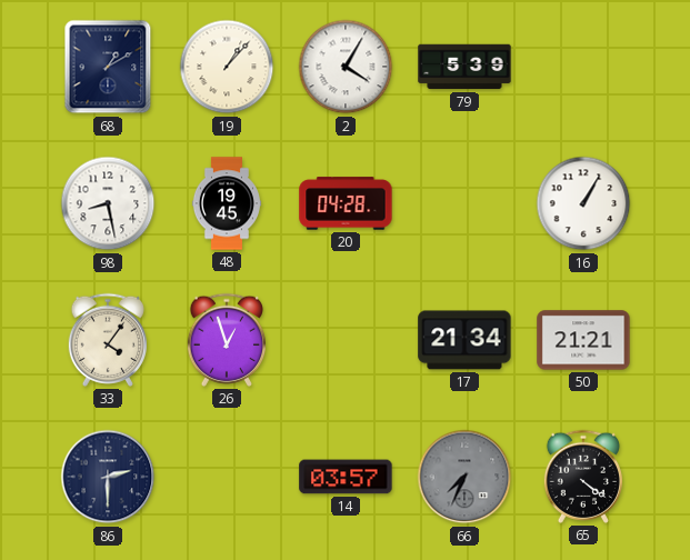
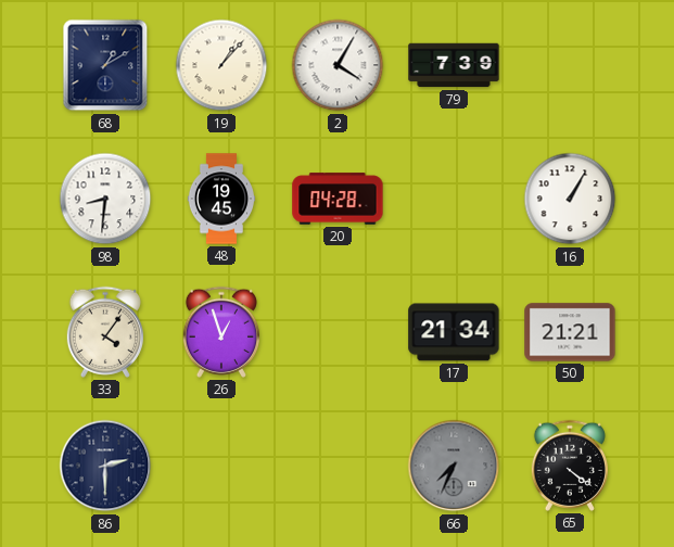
79: 5:39 -> 7:39 (454, 65)
98: 8:28 -> 8:31 (105, 199)
14: 03:57 -> none (346, 477)
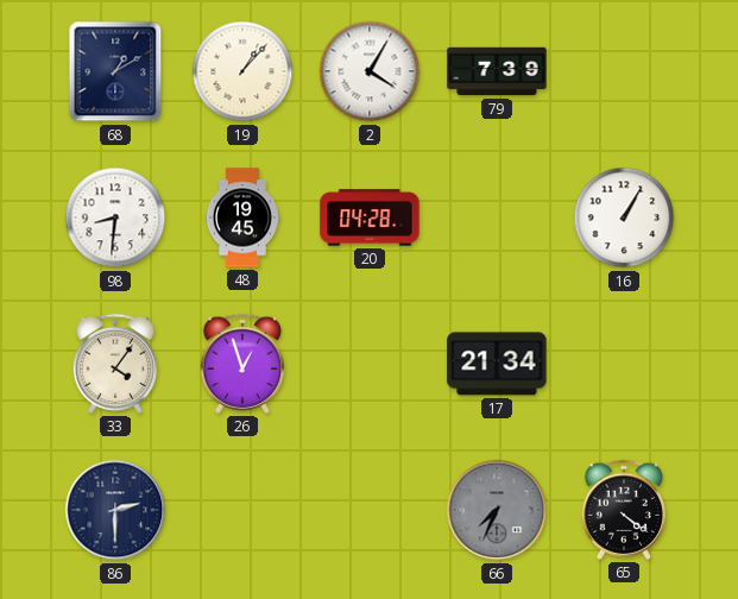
50: 21:21 -> none (570, 332)
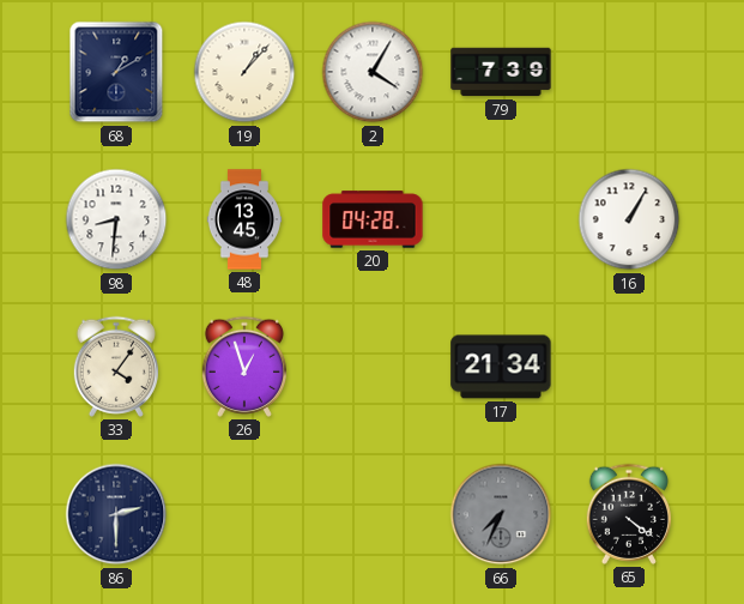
48: 19:45 -> 13:45 (243, 219)
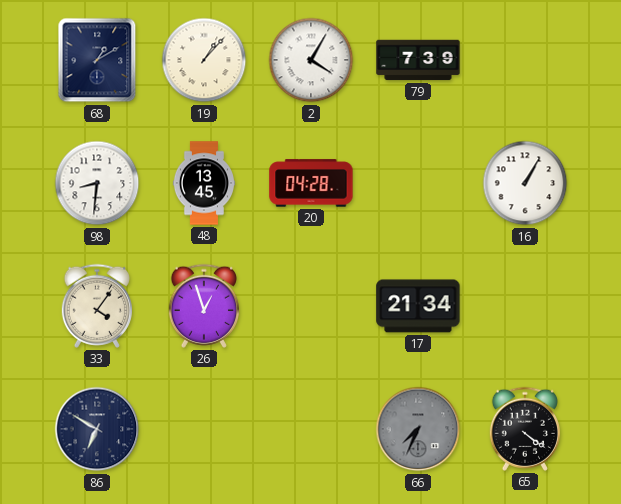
86: 2:30 -> 6:50 (97, 429)
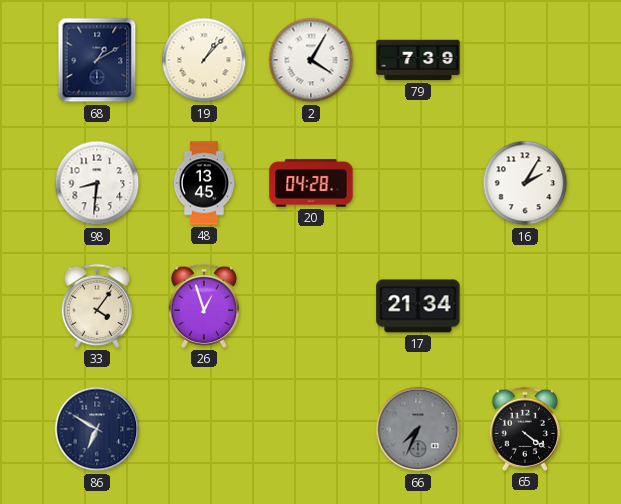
16: 1:05 -> 2:05 (525, 183)
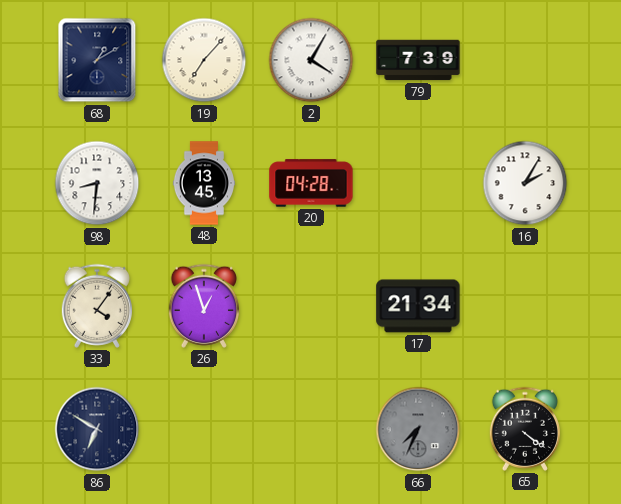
19: 1:07 -> 7:07 (204, 60)
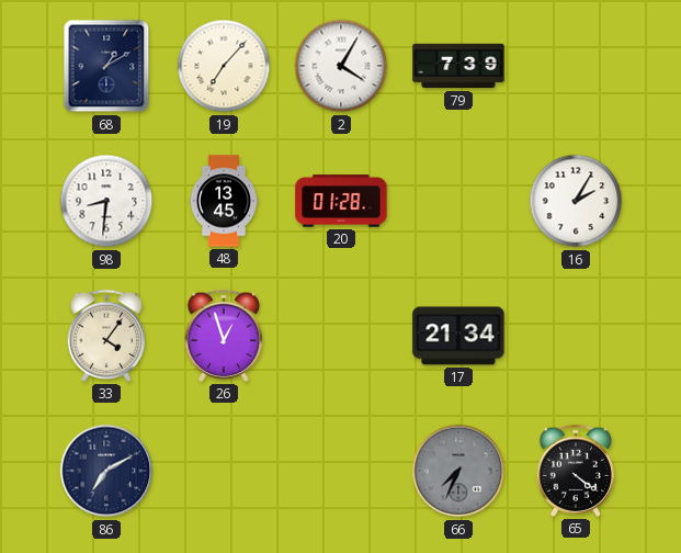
20: 04:28 -> 01:28 (341, 201)
86: 6:50 -> 7:10 (106, 471)
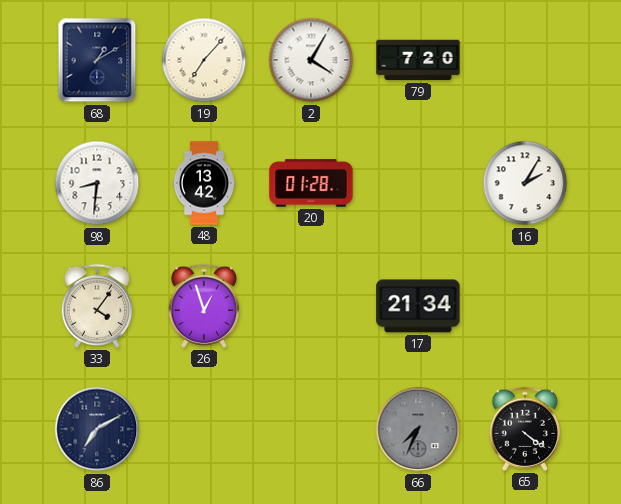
79: 7:39 -> 7:20 (418, 60)
48: 13:45 -> 13:42 (203, 183)
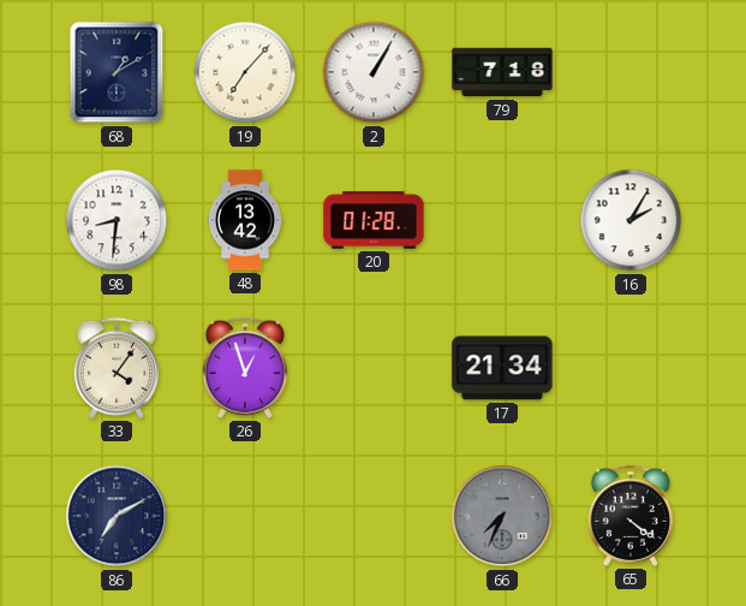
2: 4:05 -> 1:05 (374, 72)
79: 7:20 -> 7:18 (502, 72)
